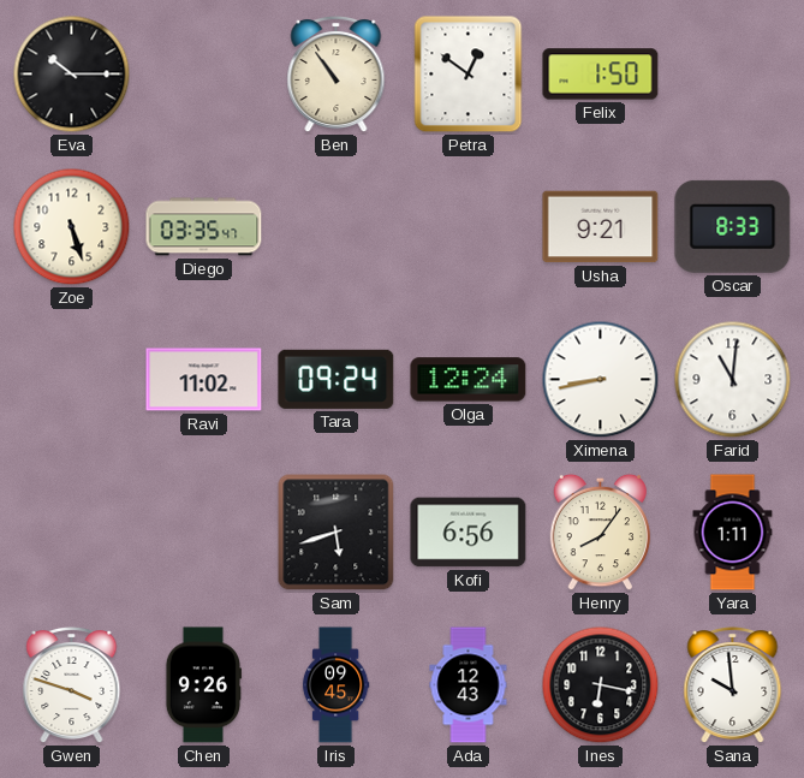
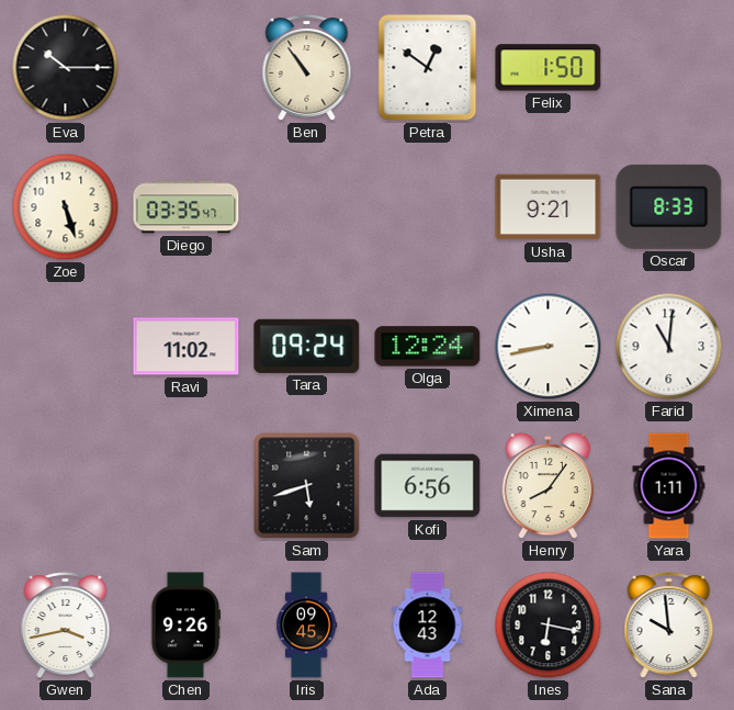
Gwen: 3:48 -> 3:43 (66, 626)
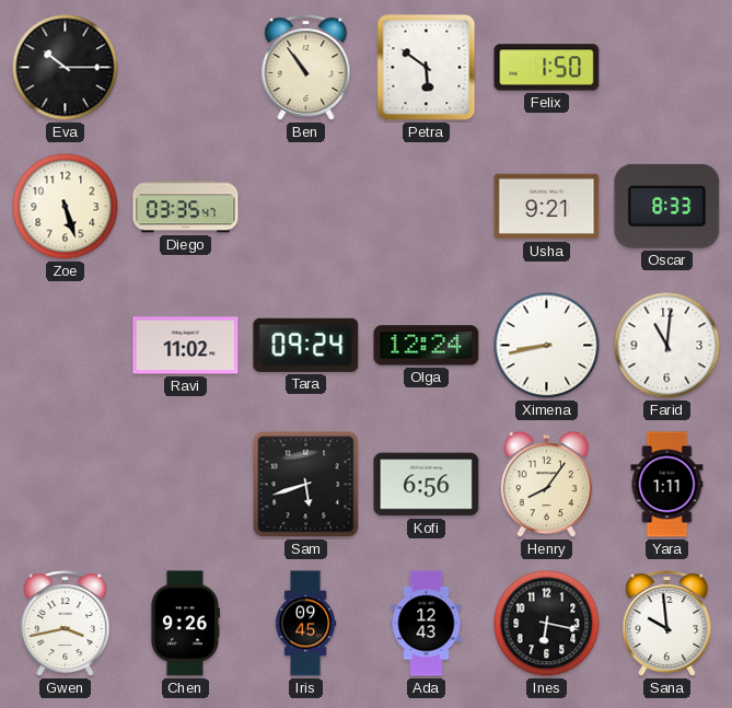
Petra: 12:51 -> 5:51 (427, 68)
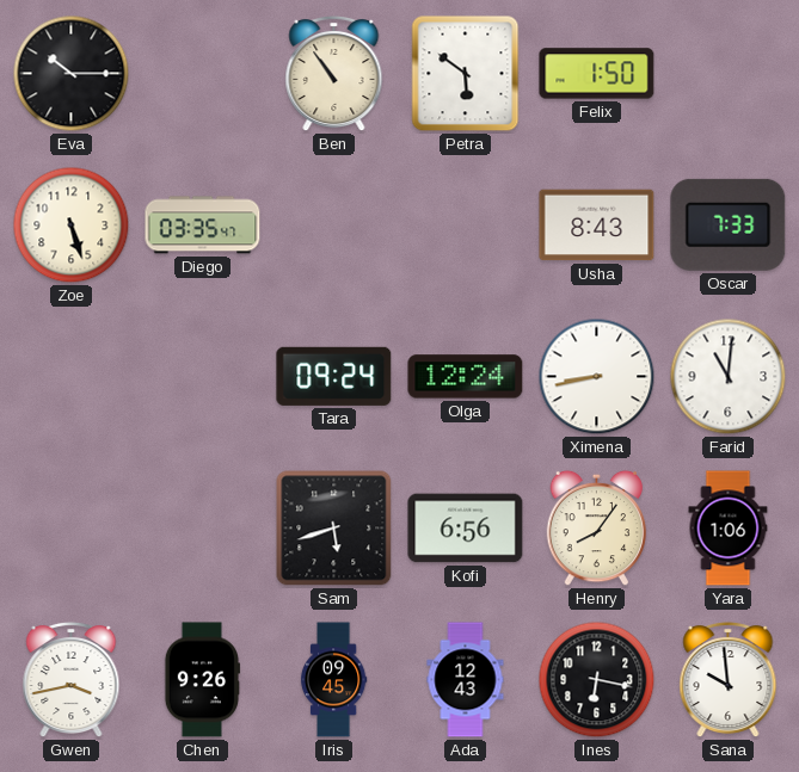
Usha: 9:21 -> 8:43 (597, 226)
Oscar: 8:33 -> 7:33 (729, 224)
Ravi: 11:02 -> none (186, 346)
Yara: 1:11 -> 1:06 (729, 529)
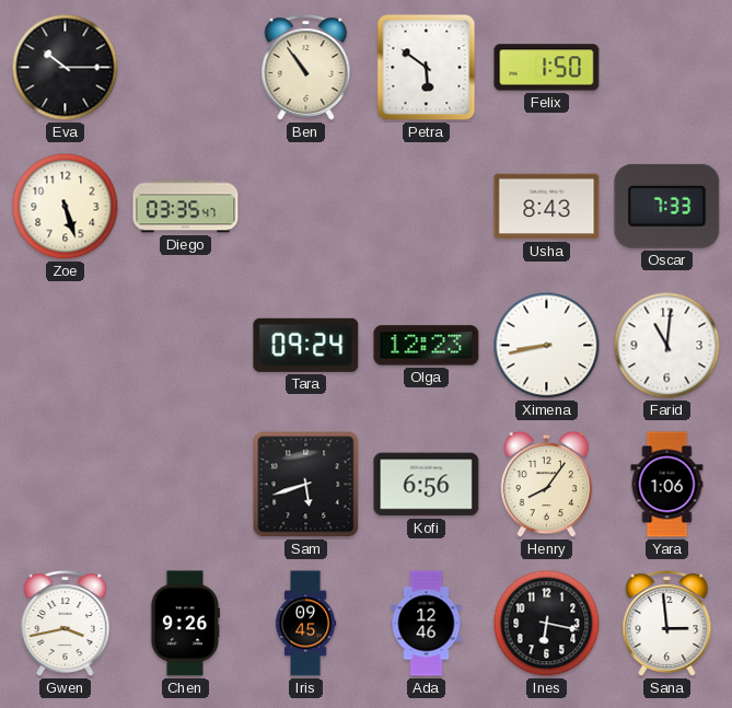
Olga: 12:24 -> 12:23 (427, 346)
Ada: 12:43 -> 12:46 (427, 624)
Sana: 9:59 -> 2:59 (667, 624)
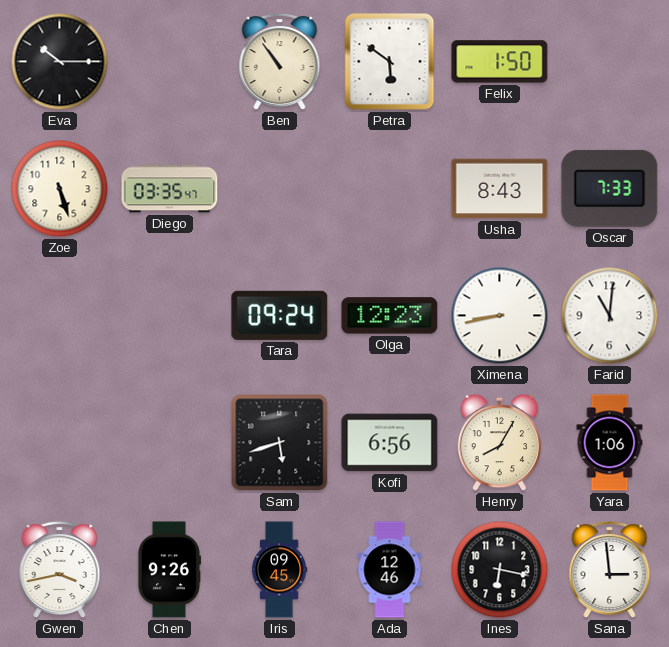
Henry: 8:06 -> 8:05 (500, 443)
